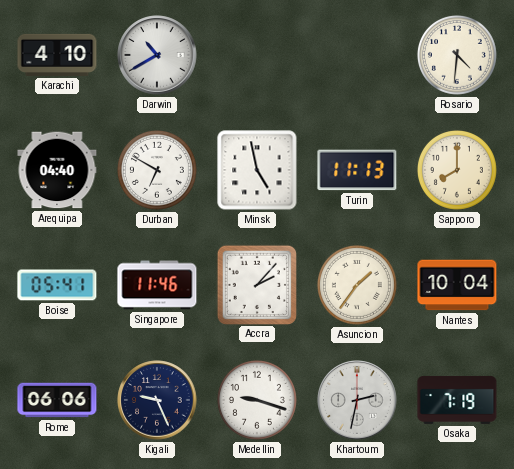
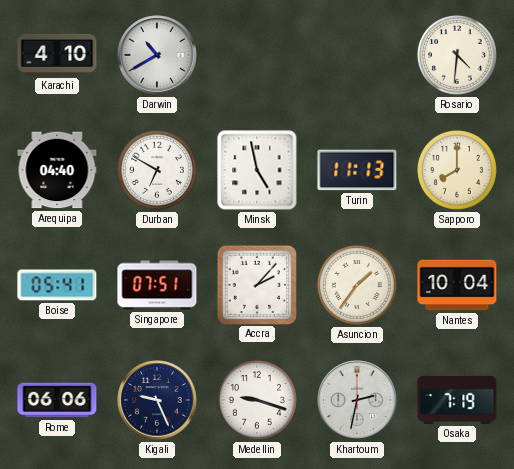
Singapore: 11:46 -> 07:51 (157, 285)
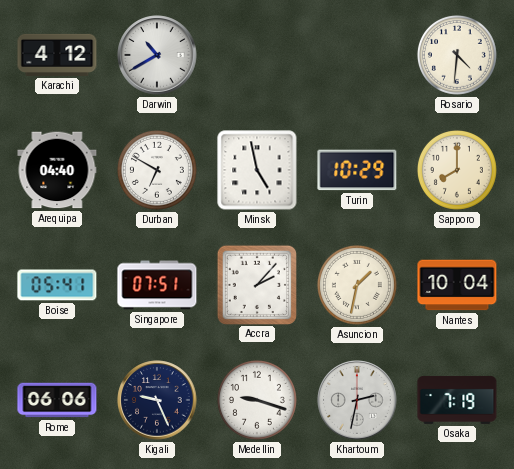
Karachi: 4:10 -> 4:12 (57, 55)
Turin: 11:13 -> 10:29 (357, 170)
Asuncion: 1:36 -> 1:32 (357, 285)
